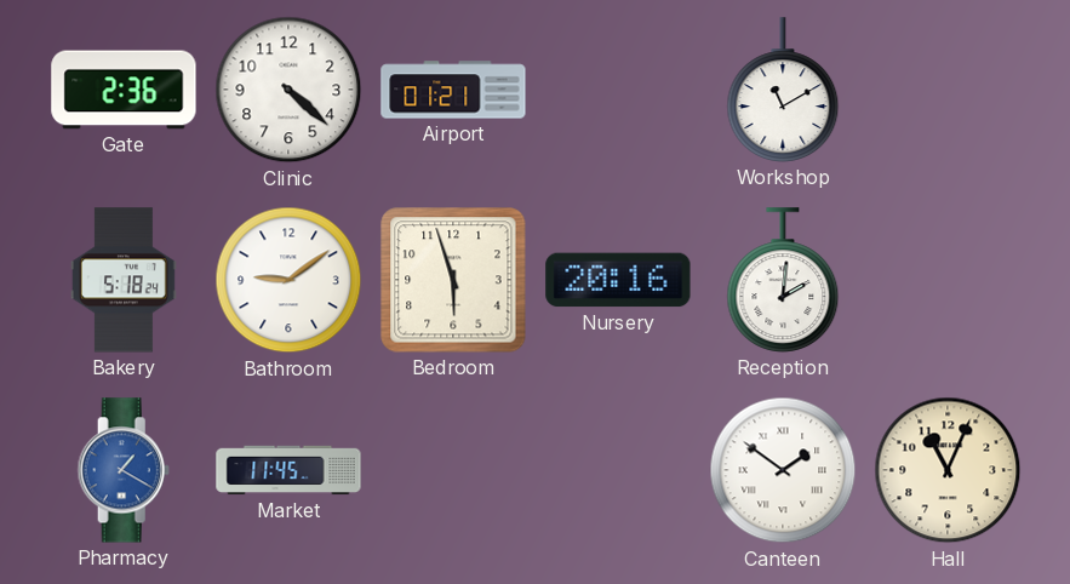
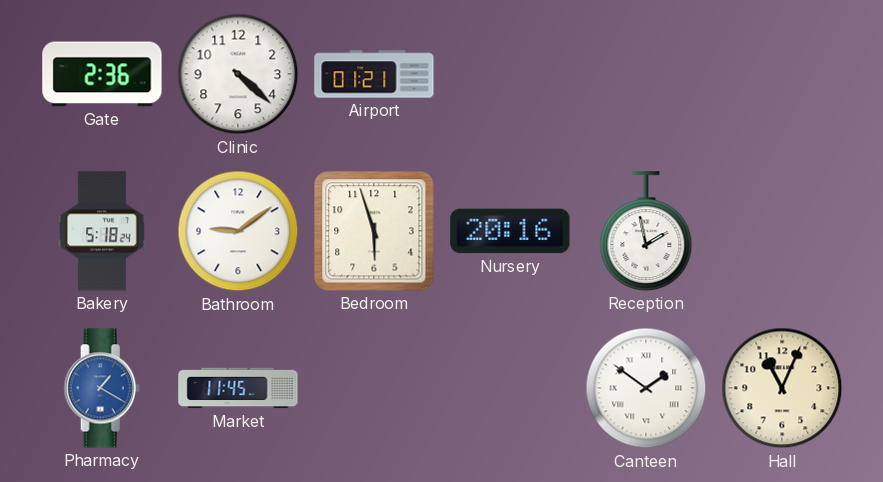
Workshop: 11:10 -> none (783, 90)
Reception: 2:01 -> 1:58 (646, 231)
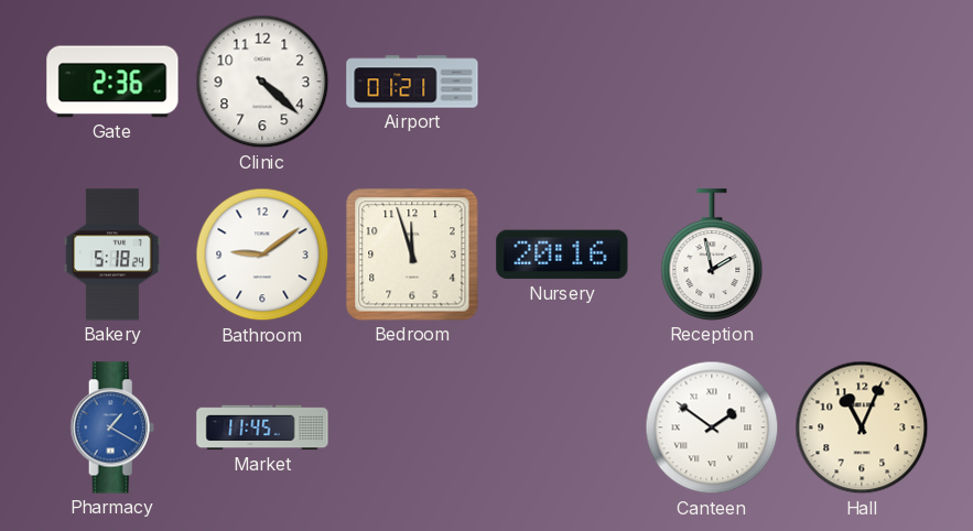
Bedroom: 5:57 -> 11:57 (412, 254)
